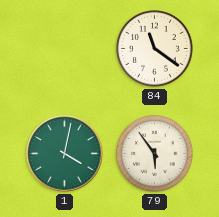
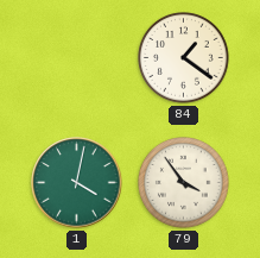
84: 11:21 -> 1:21 (184, 58)
79: 5:54 -> 3:54 (184, 183)
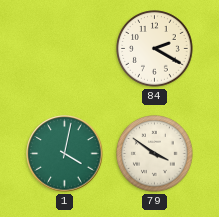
84: 1:21 -> 2:20 (155, 49)
79: 3:54 -> 3:51 (155, 154)
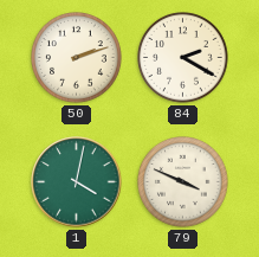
50: none -> 2:12 (77, 58)
79: 3:51 -> 3:49 (183, 182)
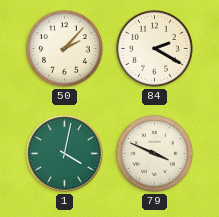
50: 2:12 -> 2:07 (65, 49)
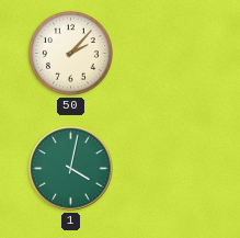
84: 2:20 -> none (155, 49)
79: 3:49 -> none (155, 154)
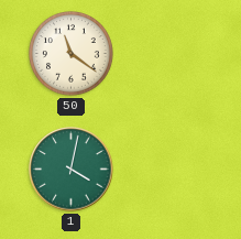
50: 2:07 -> 11:21 (72, 54)
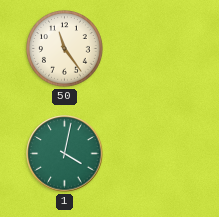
50: 11:21 -> 11:24 (65, 49)
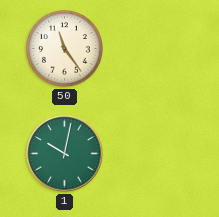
1: 4:02 -> 10:02 (65, 154)
